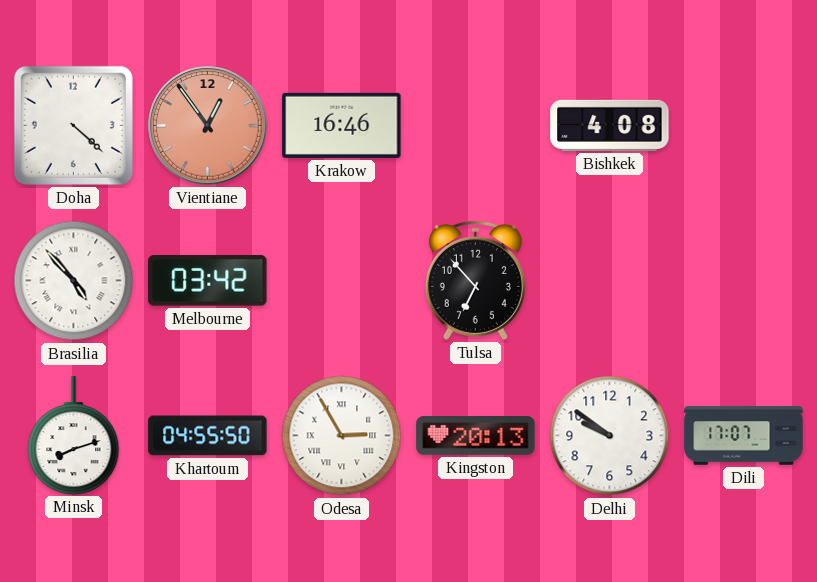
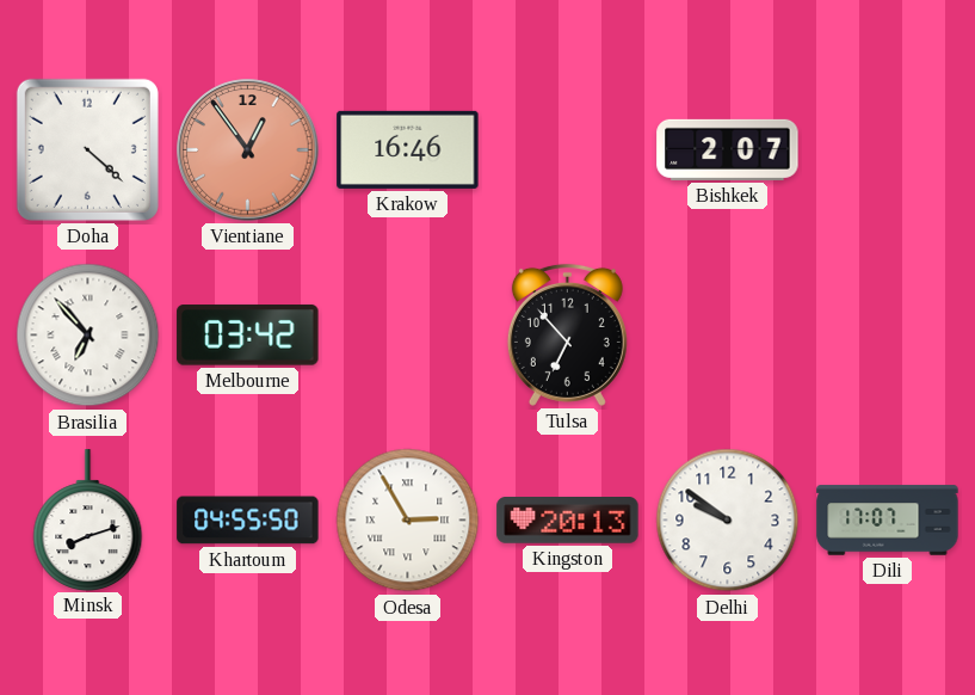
Bishkek: 4:08 -> 2:07 (728, 149)
Brasilia: 4:53 -> 6:53 (88, 336)
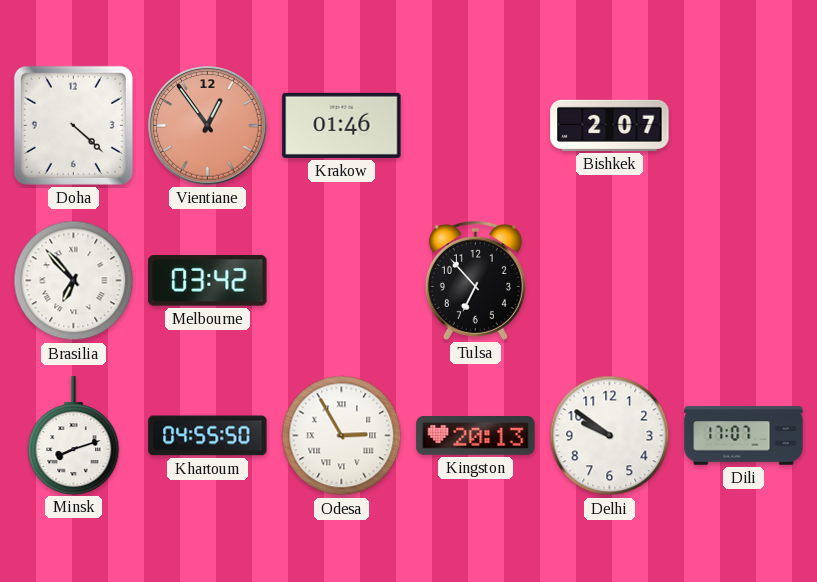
Krakow: 16:46 -> 01:46 (342, 125)
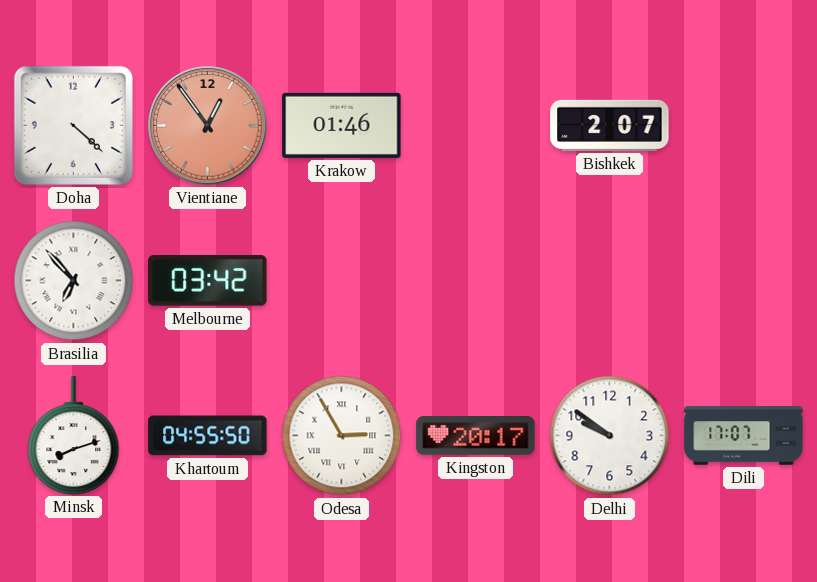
Tulsa: 6:53 -> none (475, 280)
Kingston: 20:13 -> 20:17 (476, 436)
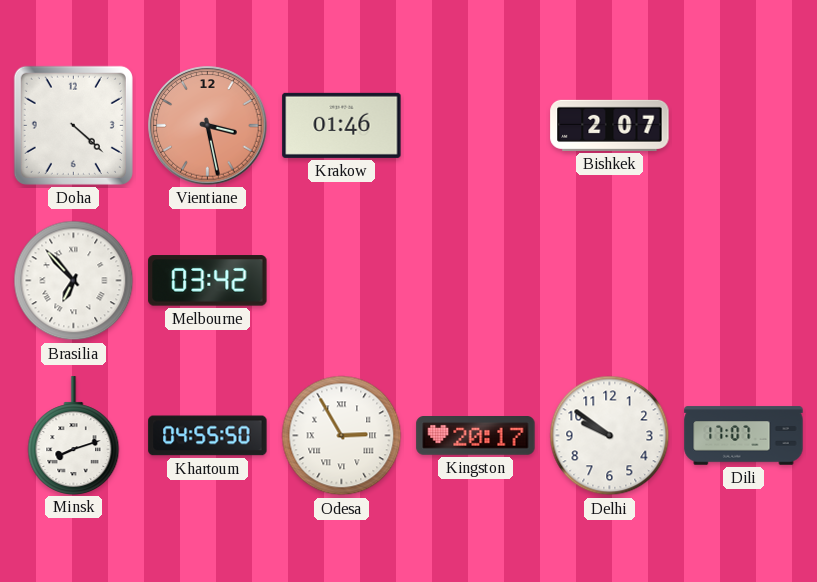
Vientiane: 12:54 -> 3:28 (208, 126)
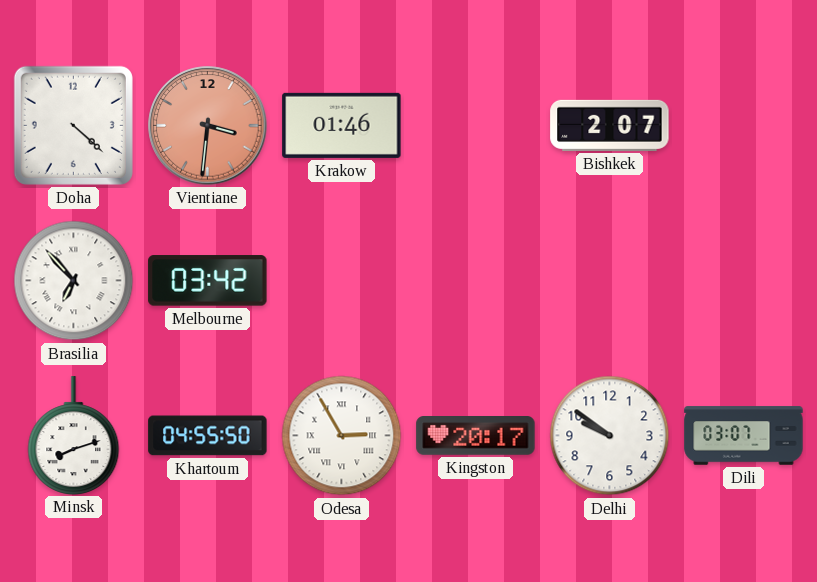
Vientiane: 3:28 -> 3:31 (208, 126)
Dili: 17:07 -> 03:07 (744, 436)
